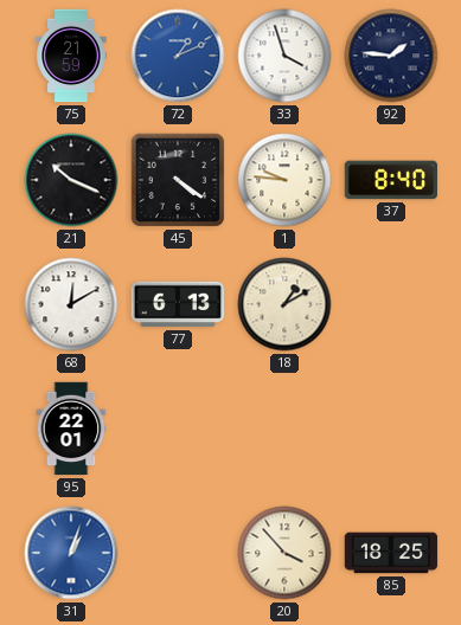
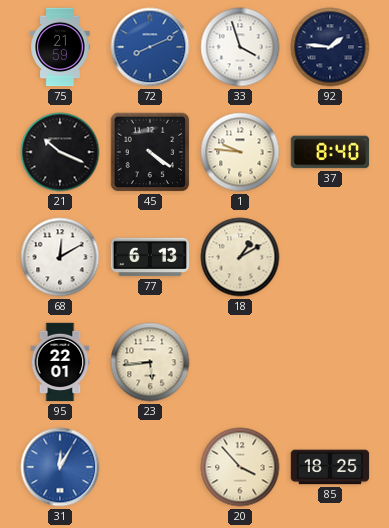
72: 1:11 -> 8:11 (150, 47)
23: none -> 5:44 (150, 362)
31: 1:03 -> 12:05 (60, 467)
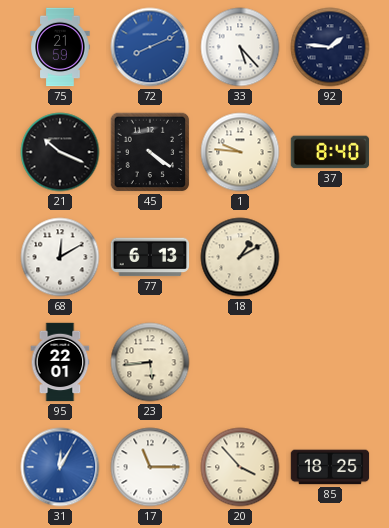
33: 3:57 -> 5:23 (240, 47)
17: none -> 11:15 (150, 467)
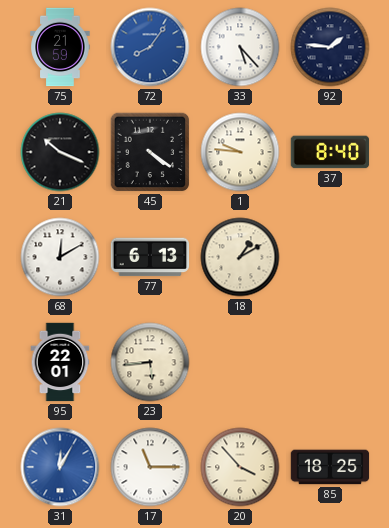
72: 8:11 -> 8:06 (150, 47)
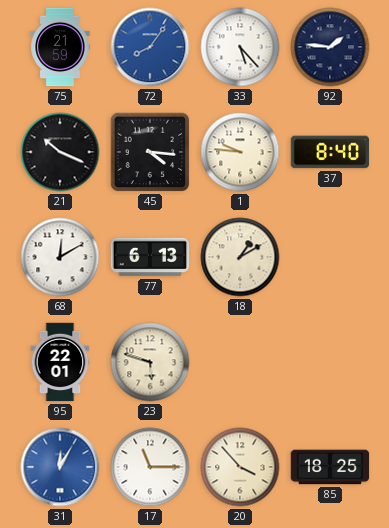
45: 4:21 -> 4:16 (150, 152)
23: 5:44 -> 5:48 (150, 362)
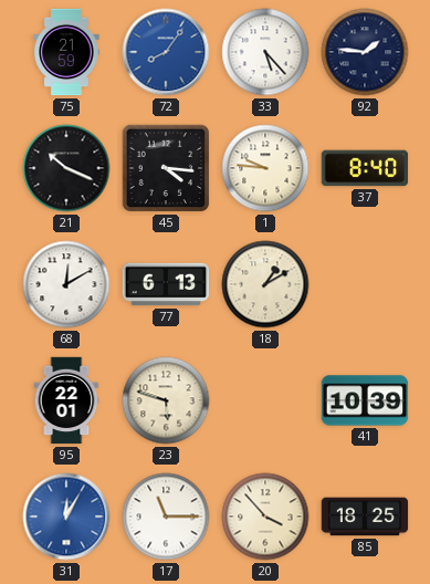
41: none -> 10:39 (365, 400)
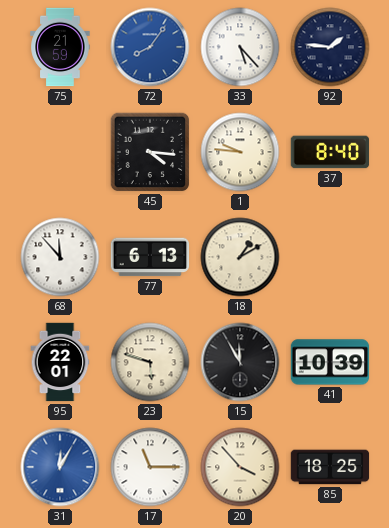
21: 10:19 -> none (66, 168)
68: 12:10 -> 11:53 (60, 257)
15: none -> 11:55 (240, 362)
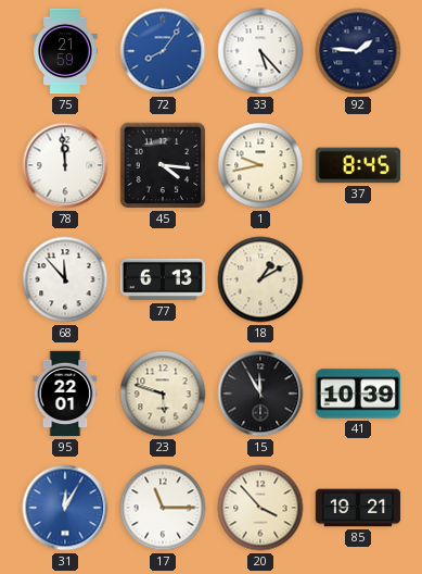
78: none -> 11:59 (65, 165)
1: 9:46 -> 9:43 (260, 165)
37: 8:40 -> 8:45 (358, 165)
85: 18:25 -> 19:21 (358, 508)
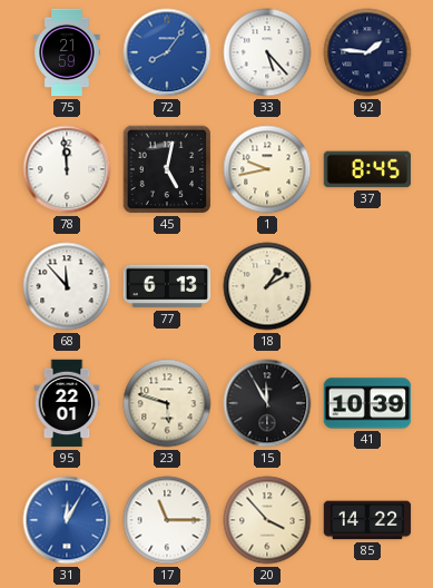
45: 4:16 -> 5:02 (167, 169)
85: 19:21 -> 14:22 (367, 520)
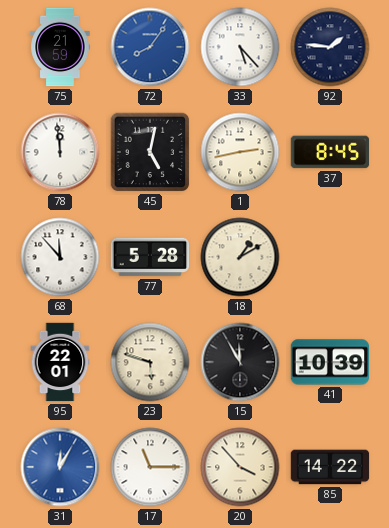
1: 9:43 -> 2:43 (240, 152)
77: 6:13 -> 5:28 (150, 257)
